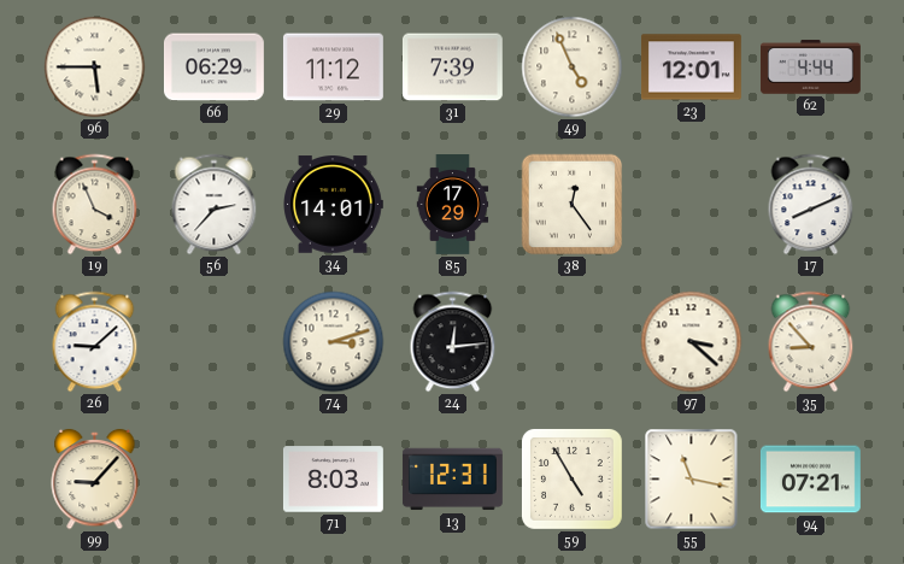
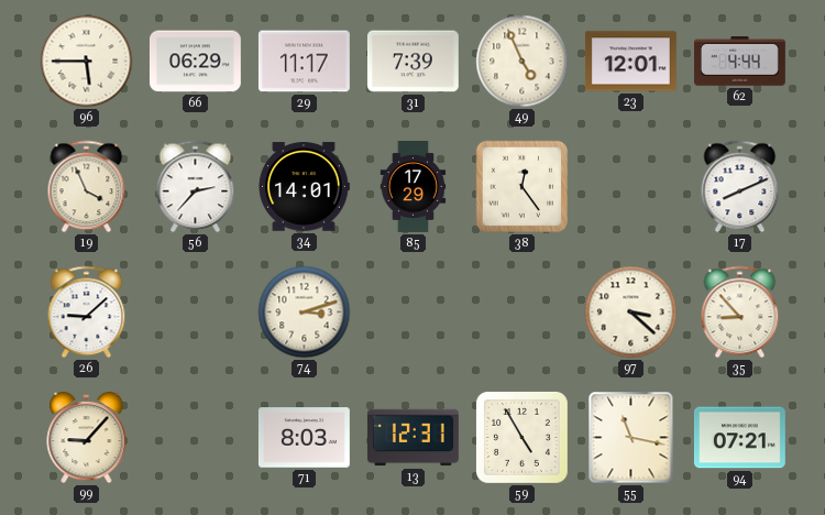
29: 11:12 -> 11:17 (304, 62)
24: 12:14 -> none (453, 342)
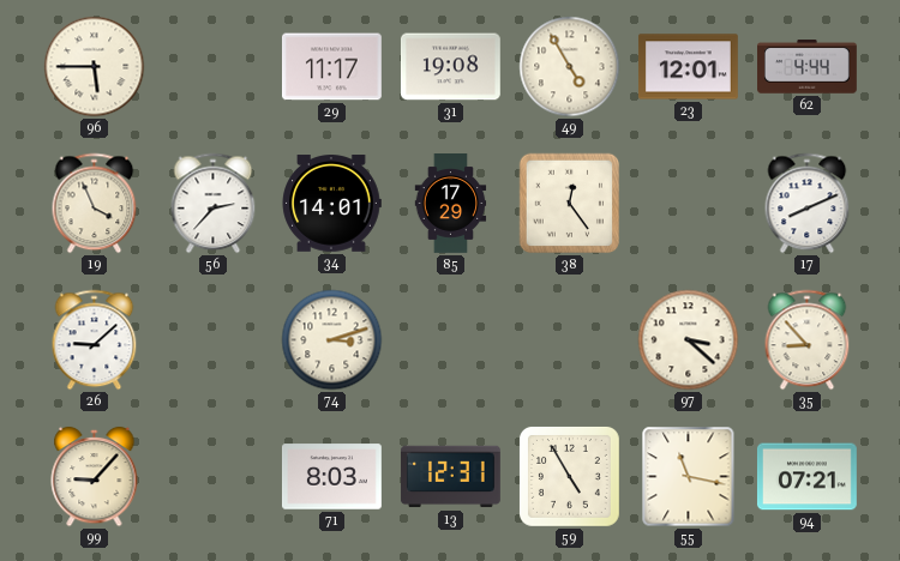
66: 06:29 -> none (195, 62)
31: 7:39 -> 19:08 (450, 67)
49: 4:56 -> 4:55 (570, 67)
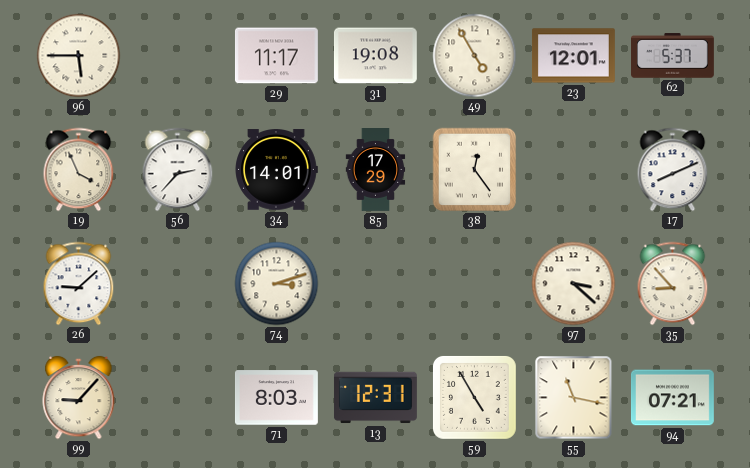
62: 4:44 -> 5:37 (673, 56)
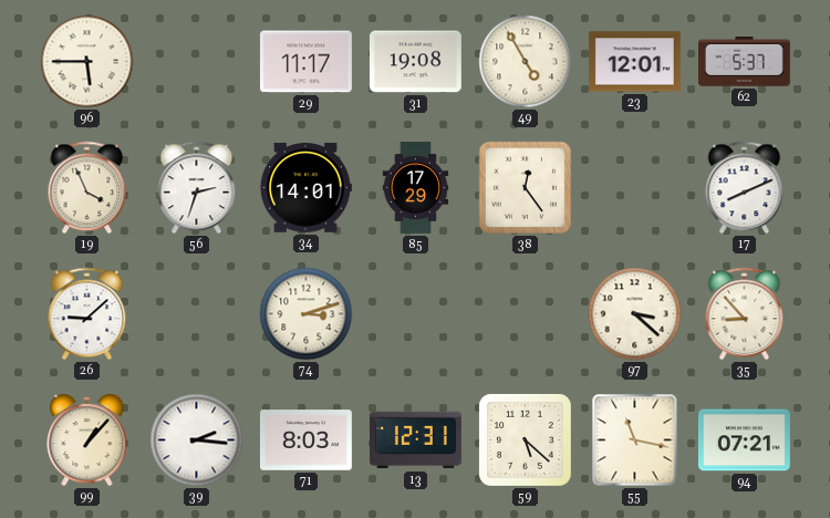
56: 2:37 -> 2:33 (197, 188)
99: 9:07 -> 1:07 (87, 441)
39: none -> 2:16 (197, 441)
59: 4:55 -> 5:22 (525, 439)
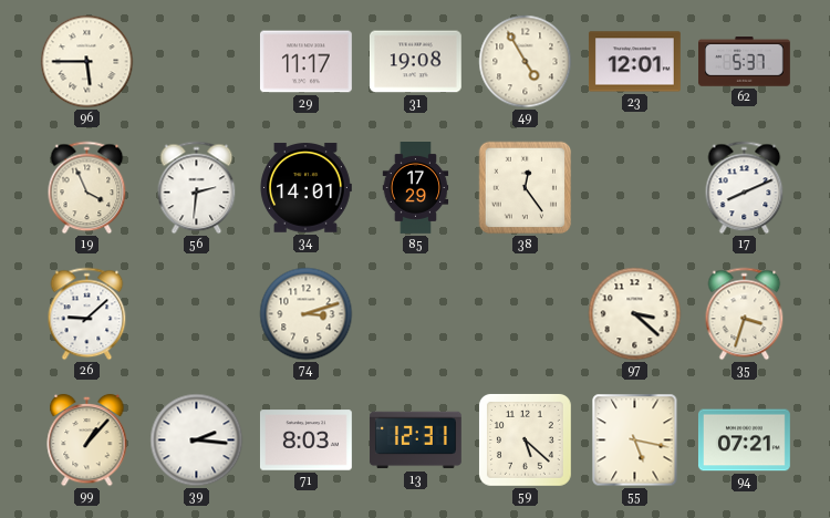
56: 2:33 -> 2:31 (197, 188)
35: 8:53 -> 3:33 (745, 314)
55: 11:17 -> 5:17 (635, 441)
